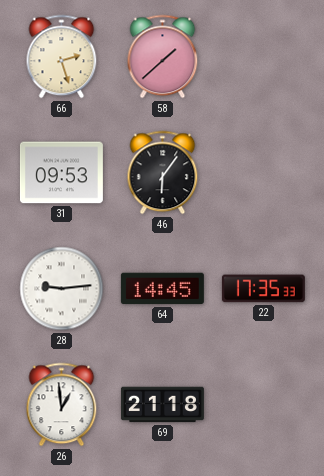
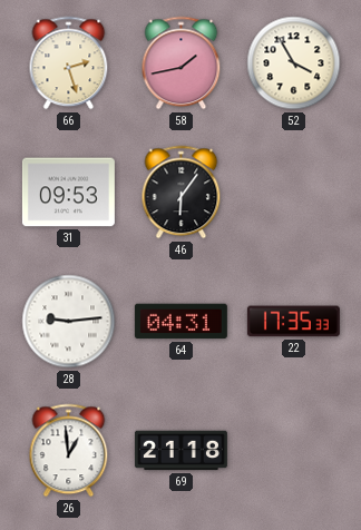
58: 1:38 -> 1:43 (182, 63)
52: none -> 3:55 (294, 63)
64: 14:45 -> 04:31 (180, 322)
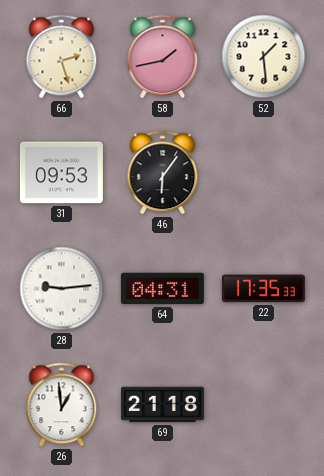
52: 3:55 -> 1:29 (264, 57)
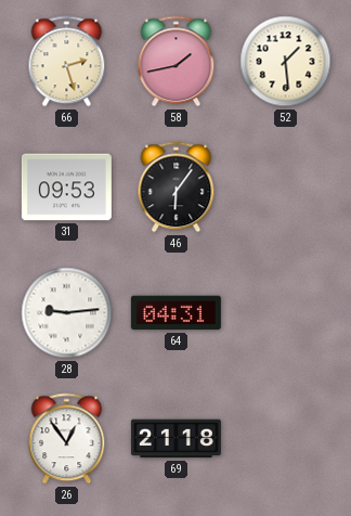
22: 17:35 -> none (263, 289)
26: 12:59 -> 12:54 (67, 439)
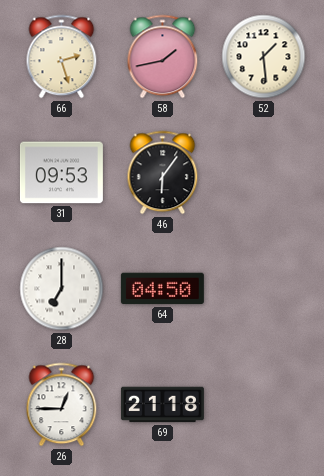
28: 9:14 -> 7:00 (62, 289)
64: 04:31 -> 04:50 (162, 289)
26: 12:54 -> 12:45 (62, 405)
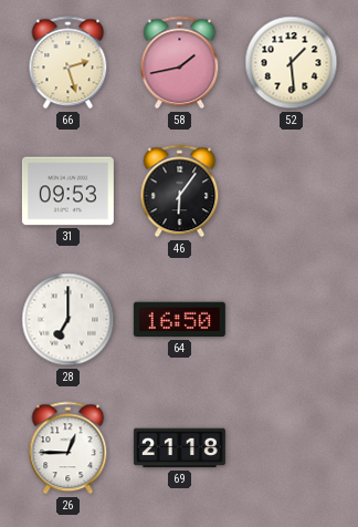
64: 04:50 -> 16:50 (179, 320)
